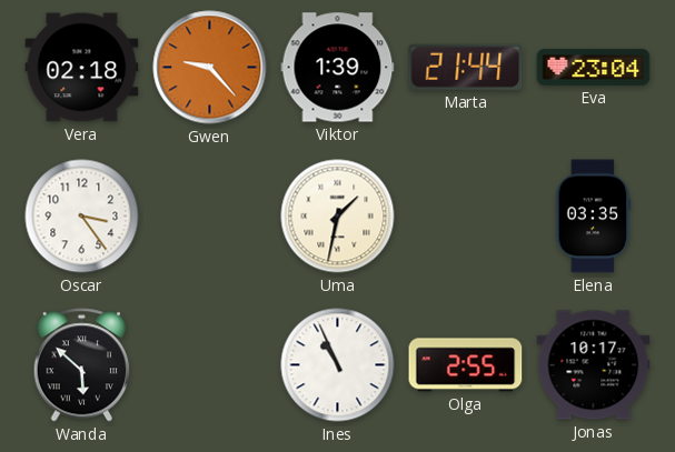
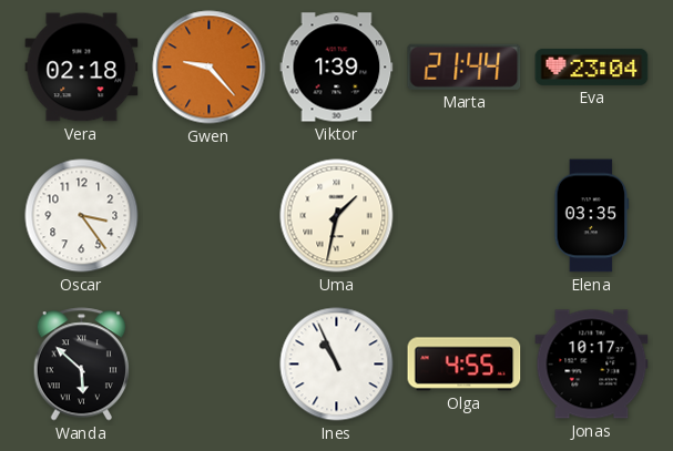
Olga: 2:55 -> 4:55 (465, 365)
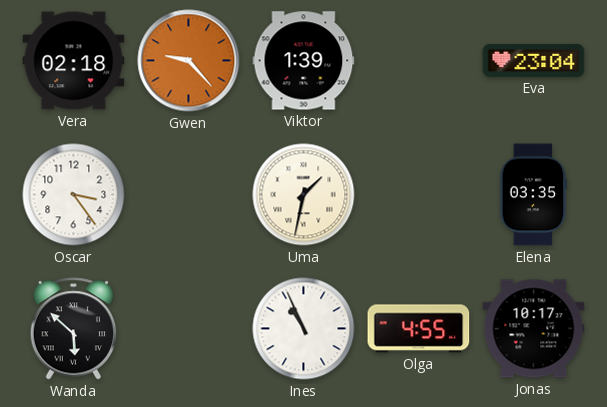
Marta: 21:44 -> none (465, 66)
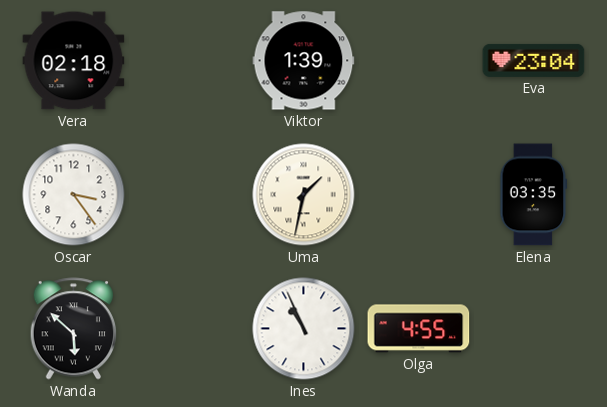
Gwen: 9:23 -> none (189, 61)
Jonas: 10:17 -> none (534, 329)
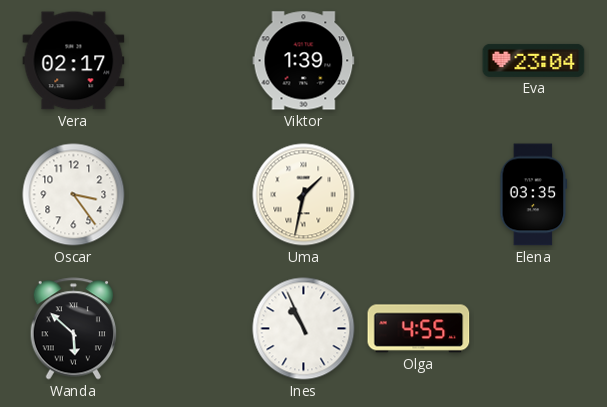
Vera: 02:18 -> 02:17 (74, 61)
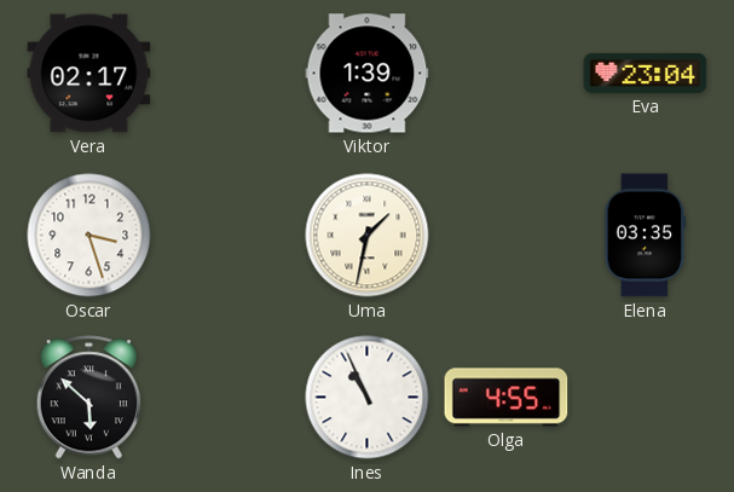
Oscar: 3:24 -> 3:27 (89, 236)
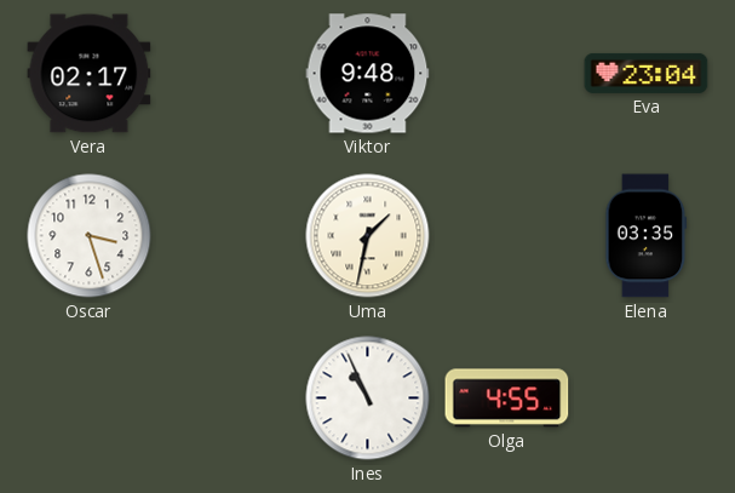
Viktor: 1:39 -> 9:48 (368, 74)
Wanda: 5:52 -> none (89, 398)
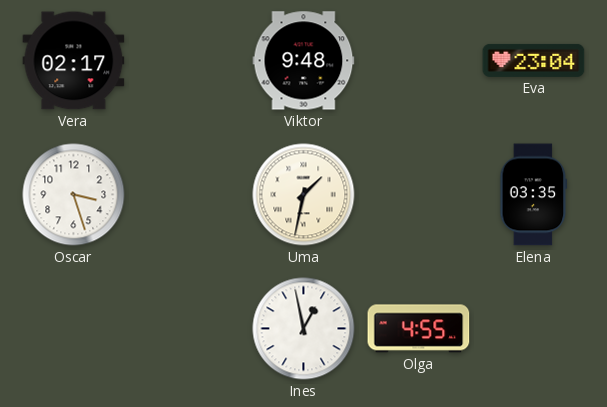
Ines: 10:56 -> 12:58 (304, 329)
